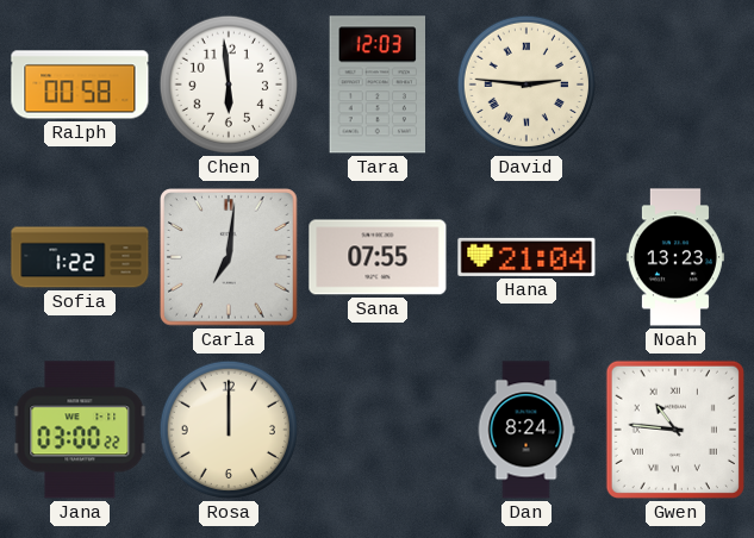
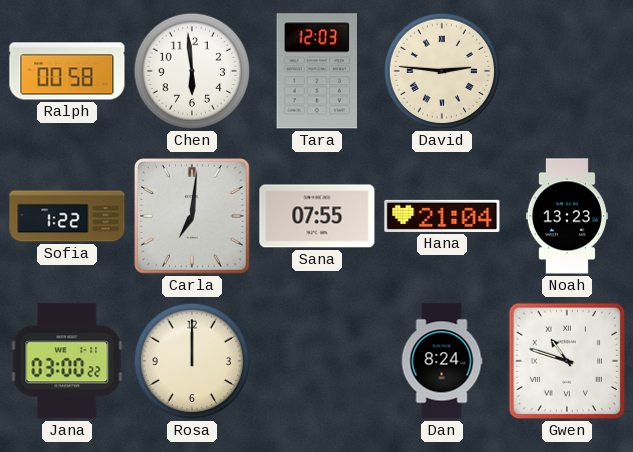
Gwen: 10:46 -> 10:48 (567, 361)
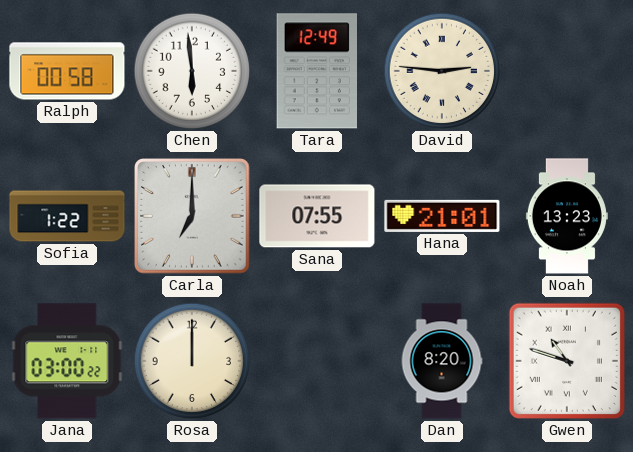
Tara: 12:03 -> 12:49 (316, 71)
Carla: 7:01 -> 7:00 (193, 217)
Hana: 21:04 -> 21:01 (442, 216)
Dan: 8:24 -> 8:20 (442, 361)
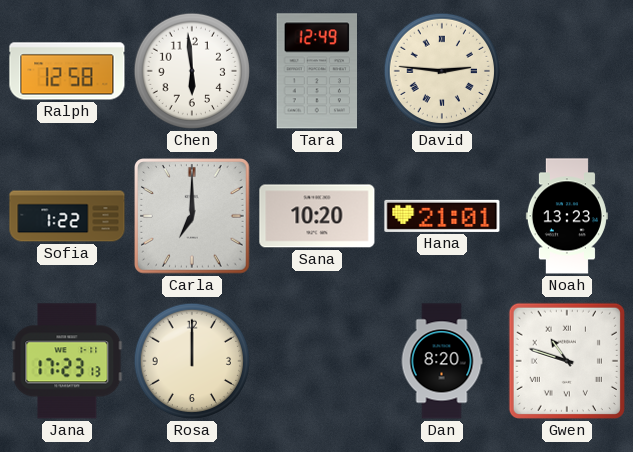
Ralph: 00:58 -> 12:58 (67, 71)
Sana: 07:55 -> 10:20 (317, 216)
Jana: 03:00 -> 17:23 (67, 361)
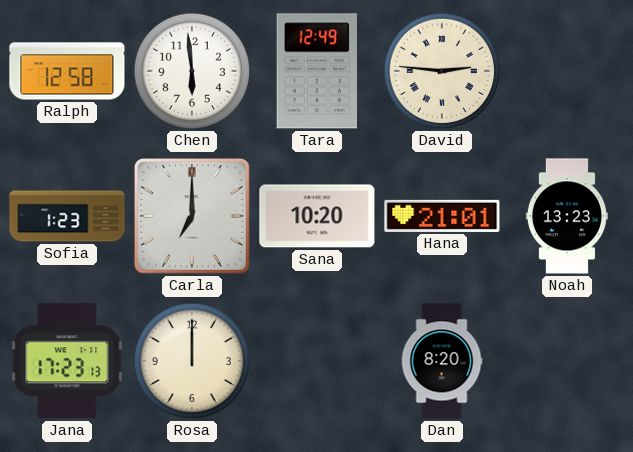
Sofia: 1:22 -> 1:23 (67, 216)
Gwen: 10:48 -> none (567, 361)
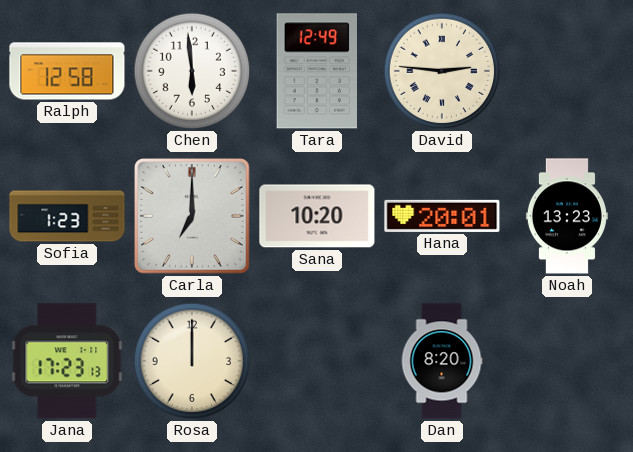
Hana: 21:01 -> 20:01 (442, 216)
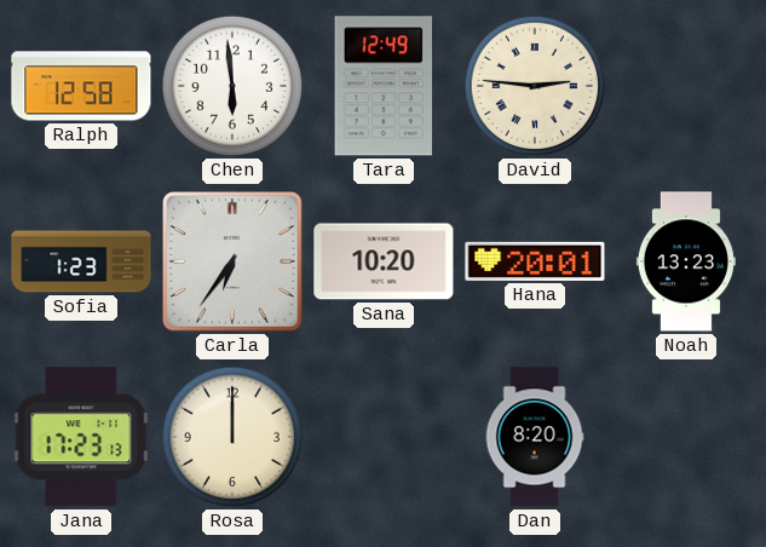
Carla: 7:00 -> 6:36 (234, 263)
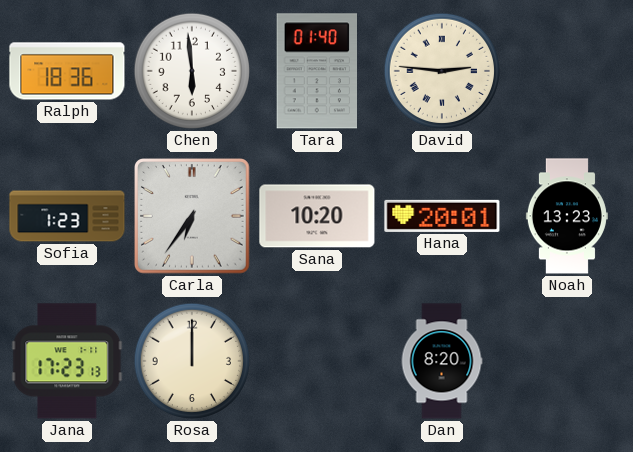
Ralph: 12:58 -> 18:36 (67, 71)
Tara: 12:49 -> 01:40 (316, 71)
